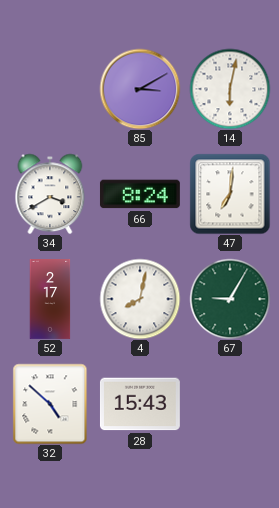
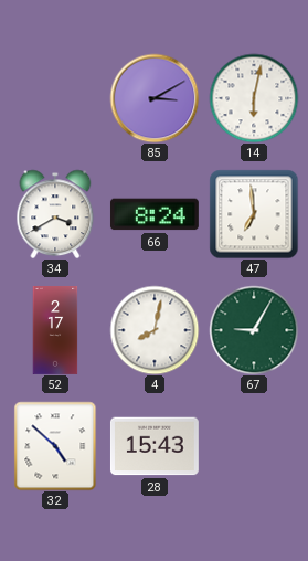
47: 7:01 -> 6:59 (254, 214)
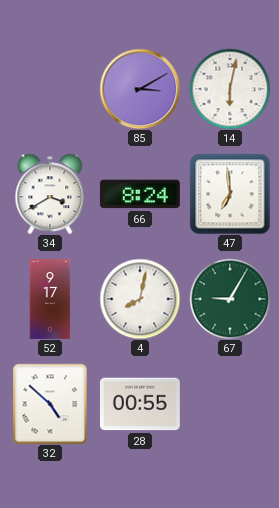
52: 2:17 -> 9:17 (50, 300)
28: 15:43 -> 00:55 (140, 404)
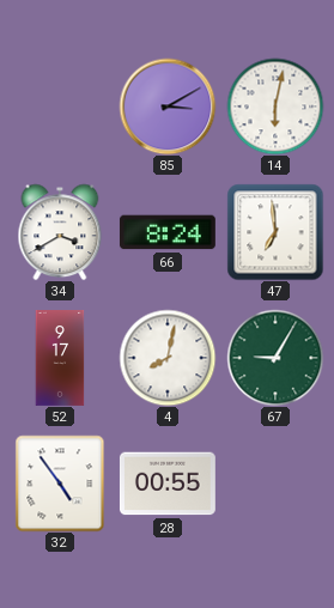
32: 4:52 -> 4:54 (60, 484)
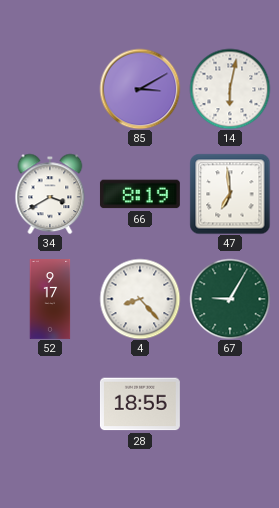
66: 8:24 -> 8:19 (140, 194)
4: 8:02 -> 8:23 (140, 299)
32: 4:54 -> none (60, 484)
28: 00:55 -> 18:55 (140, 404)
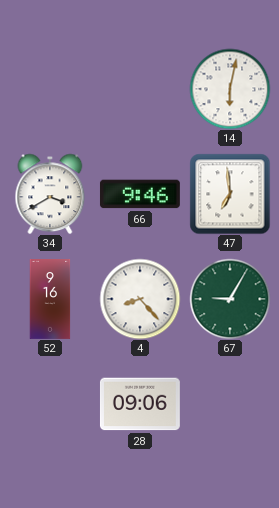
85: 3:10 -> none (140, 89)
66: 8:19 -> 9:46 (140, 194)
52: 9:17 -> 9:16 (50, 300)
28: 18:55 -> 09:06 (140, 404)
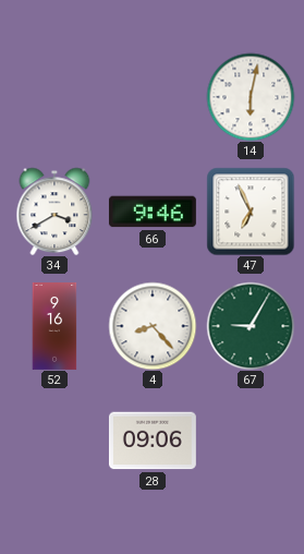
47: 6:59 -> 6:56 (251, 212)
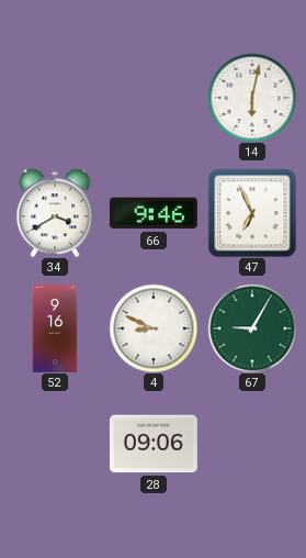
4: 8:23 -> 8:49 (154, 328)
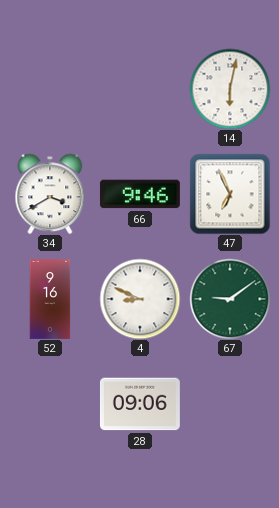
67: 9:05 -> 9:09 (230, 299)
